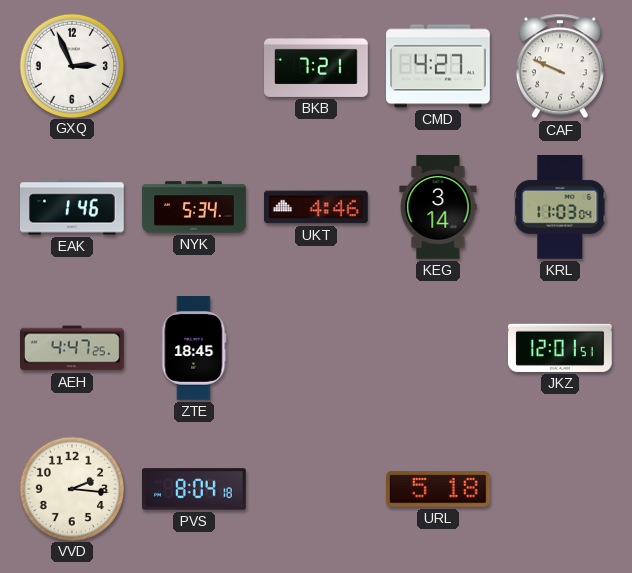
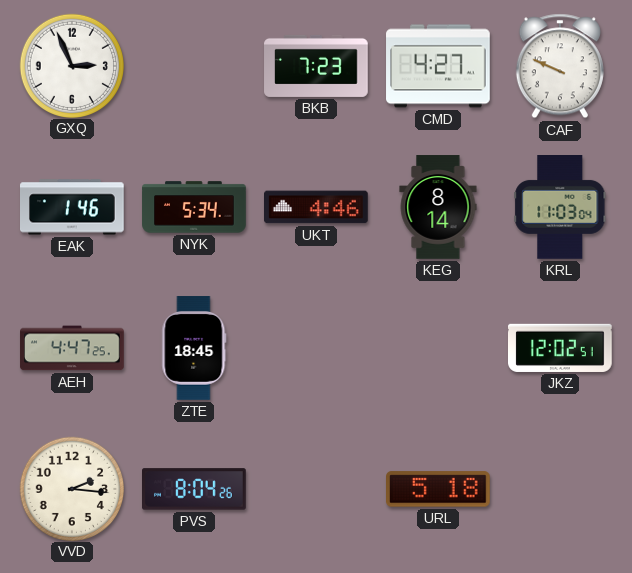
BKB: 7:21 -> 7:23 (316, 66)
KEG: 3:14 -> 8:14 (438, 207)
JKZ: 12:01 -> 12:02 (561, 348)
PVS: 8:04:18 -> 8:04:26 (194, 489)
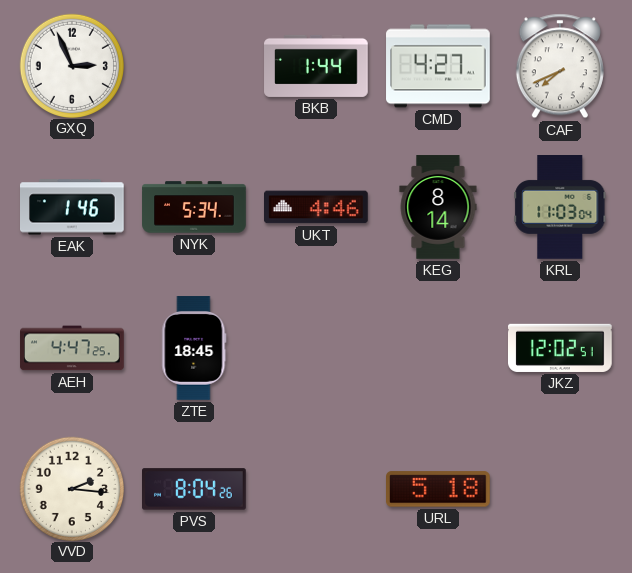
BKB: 7:23 -> 1:44 (316, 66)
CAF: 9:49 -> 7:41 (560, 66)
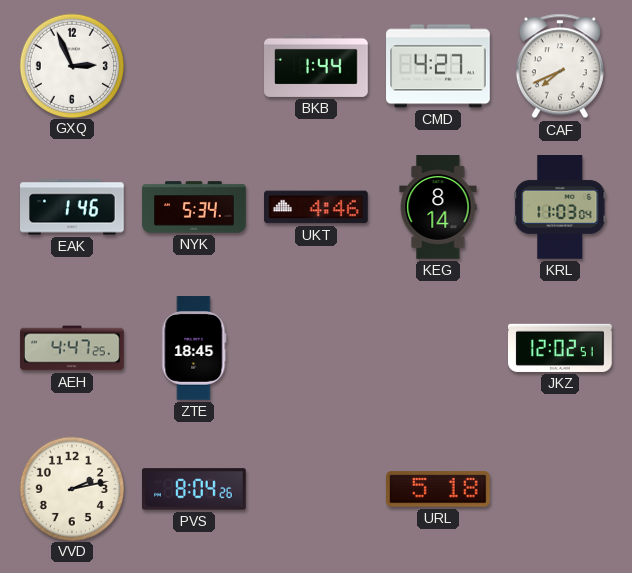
VVD: 2:16 -> 2:13 (71, 488)
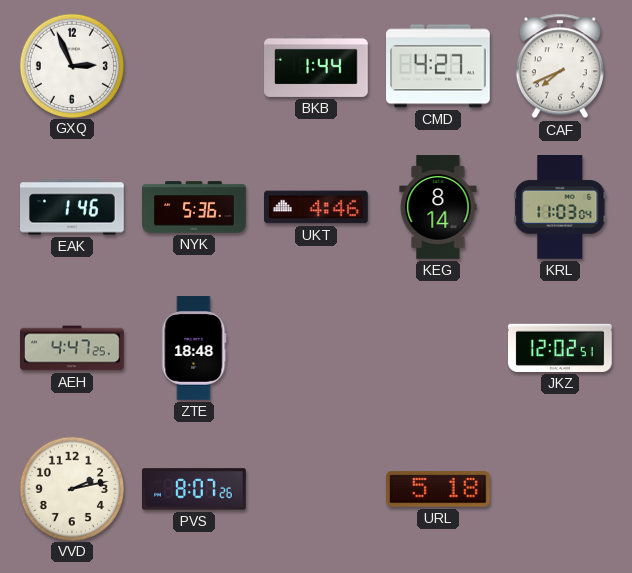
NYK: 5:34 -> 5:36 (194, 207)
ZTE: 18:45 -> 18:48 (194, 348)
PVS: 8:04 -> 8:07 (194, 489)
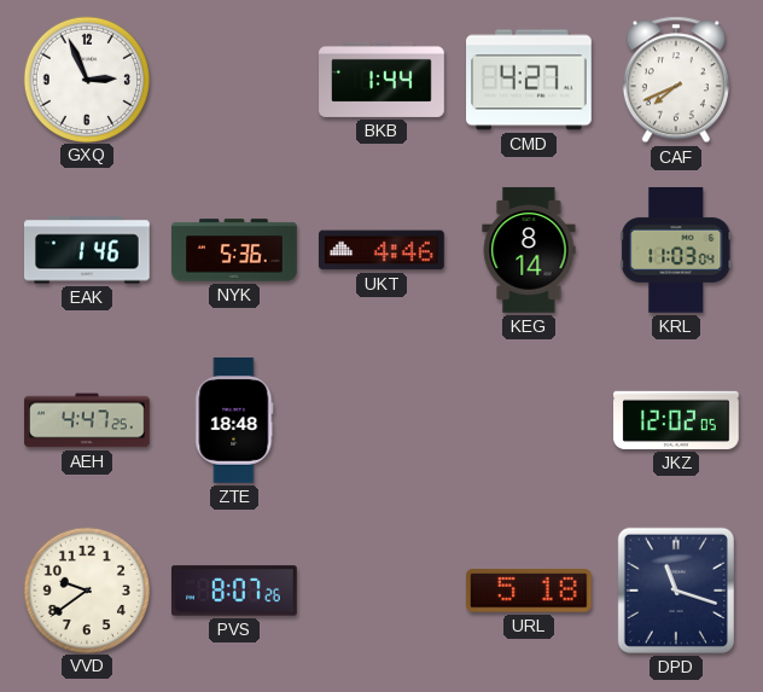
JKZ: 12:02:51 -> 12:02:05 (677, 420)
VVD: 2:13 -> 9:39 (86, 589)
DPD: none -> 11:18 (676, 591)
